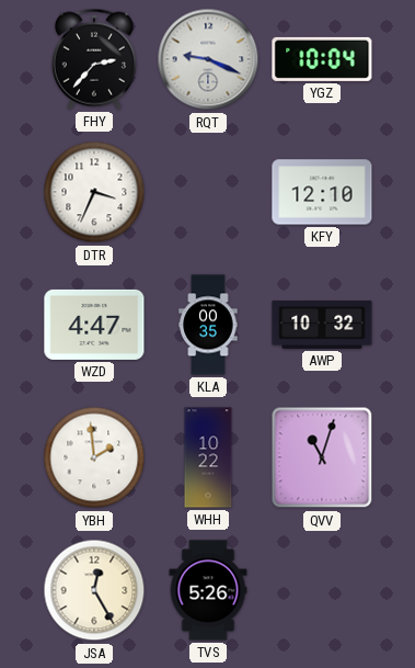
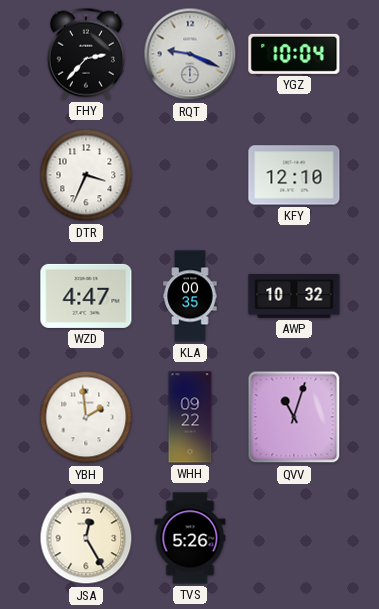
WHH: 10:22 -> 09:22 (190, 417)
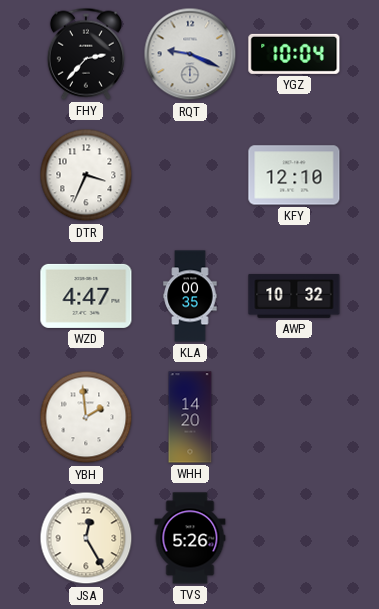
WHH: 09:22 -> 14:20 (190, 417)
QVV: 11:03 -> none (294, 417)
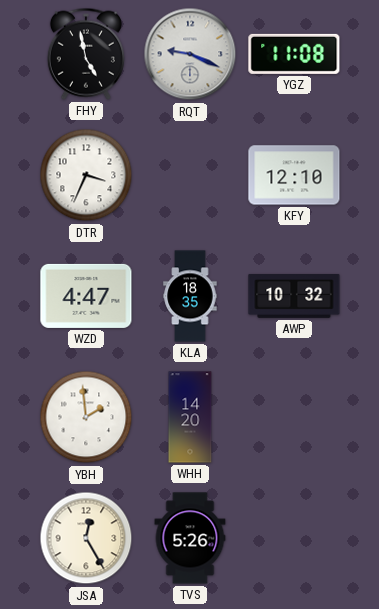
FHY: 2:37 -> 4:58 (86, 54)
YGZ: 10:04 -> 11:08 (294, 54)
KLA: 00:35 -> 18:35 (190, 296)
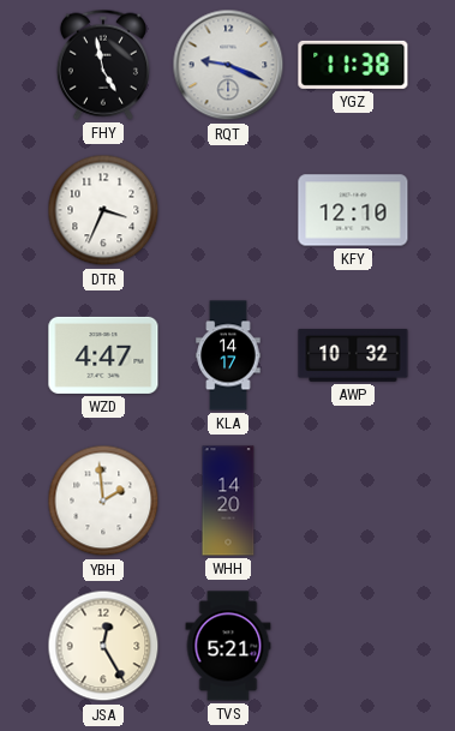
YGZ: 11:08 -> 11:38 (353, 65)
KLA: 18:35 -> 14:17 (228, 355)
TVS: 5:26 -> 5:21 (228, 646)
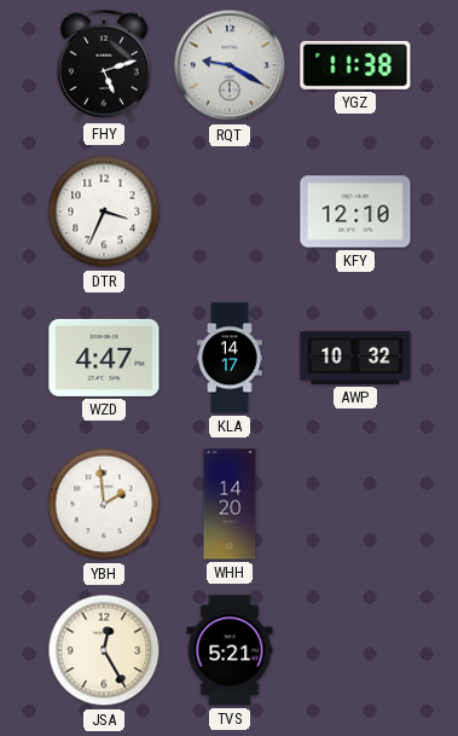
FHY: 4:58 -> 5:12 (104, 65)
RQT: 9:19 -> 9:20 (230, 65)
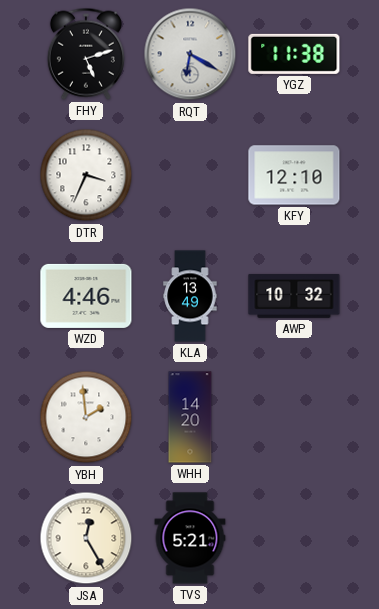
RQT: 9:20 -> 6:20 (190, 54)
WZD: 4:47 -> 4:46 (86, 296)
KLA: 14:17 -> 13:49 (190, 296)
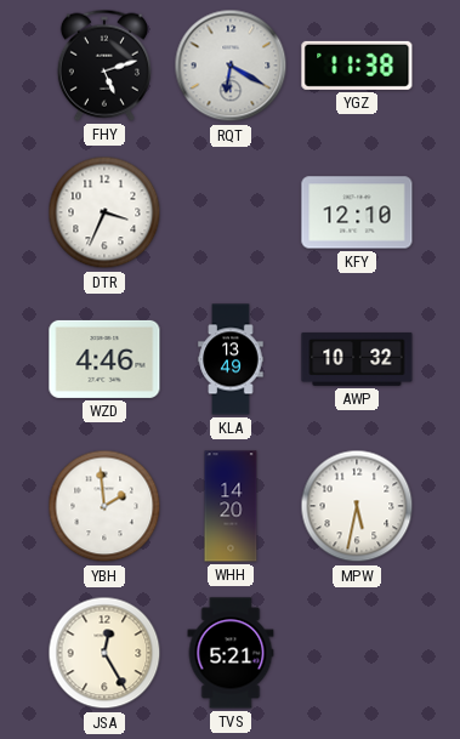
MPW: none -> 5:32 (357, 506)
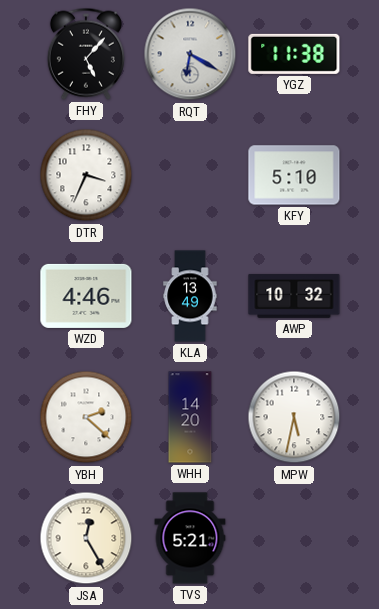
FHY: 5:12 -> 5:07 (86, 54)
KFY: 12:10 -> 5:10 (294, 175)
YBH: 1:59 -> 2:22 (86, 417)
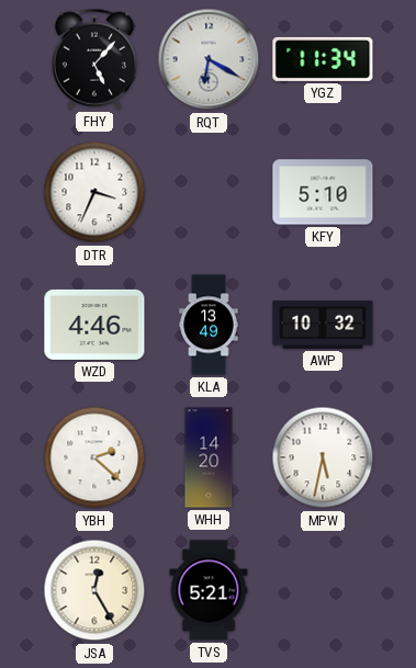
YGZ: 11:38 -> 11:34 (323, 59)
